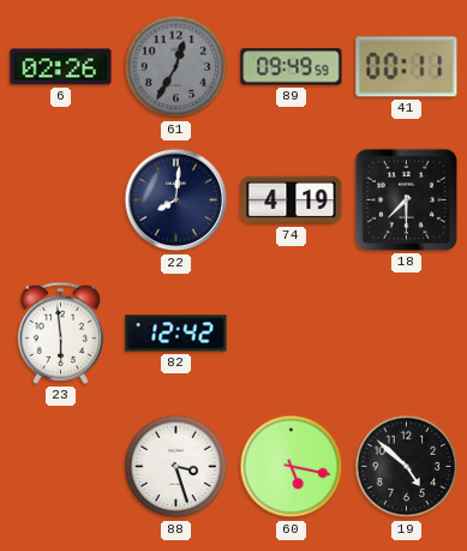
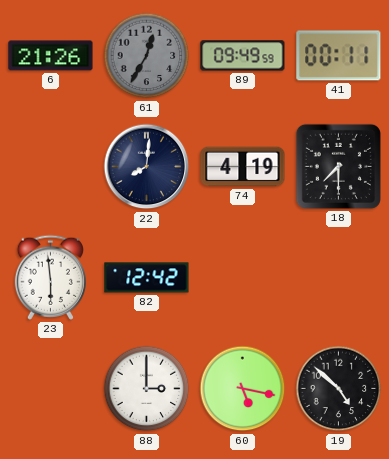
6: 02:26 -> 21:26 (51, 56)
88: 3:27 -> 3:00 (147, 389)
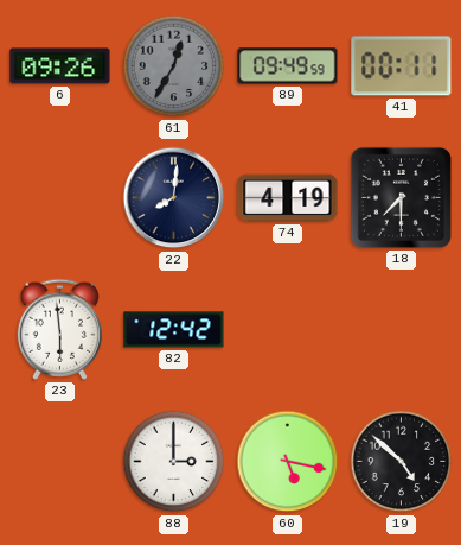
6: 21:26 -> 09:26 (60, 66)
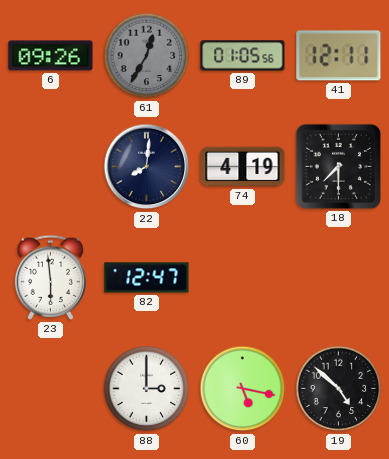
89: 09:49 -> 01:05 (243, 56)
41: 00:11 -> 12:11 (339, 56)
82: 12:42 -> 12:47 (147, 278)
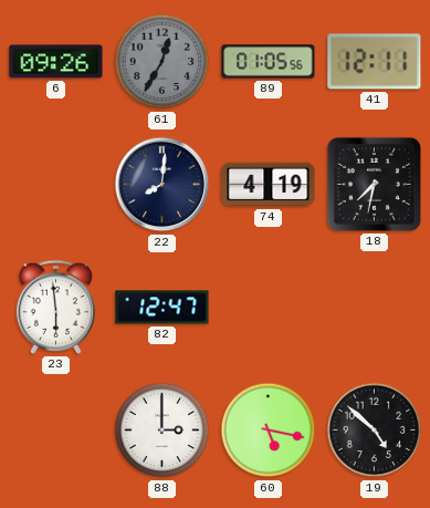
18: 7:30 -> 7:32 (374, 184)
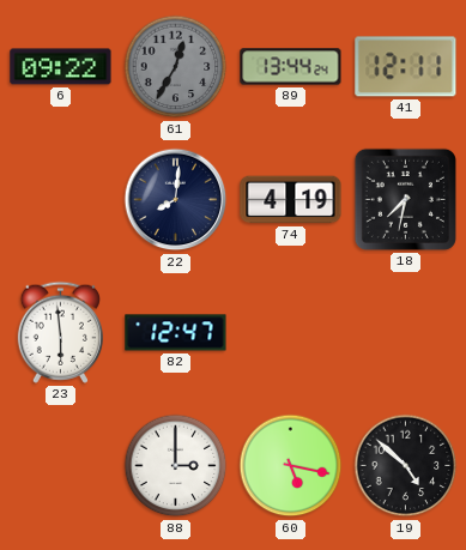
6: 09:26 -> 09:22 (61, 67)
89: 01:05 -> 13:44 (291, 67)
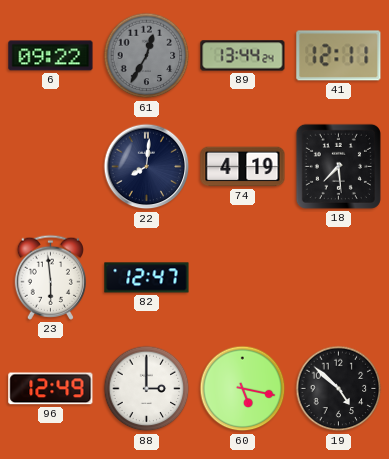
18: 7:32 -> 7:29 (338, 166)
96: none -> 12:49 (51, 389)
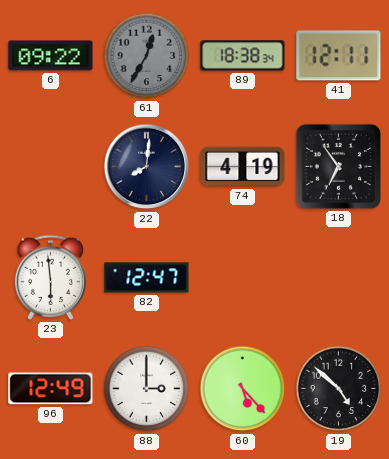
89: 13:44 -> 18:38 (243, 56)
18: 7:29 -> 6:54 (338, 166)
60: 5:17 -> 5:23 (243, 389)
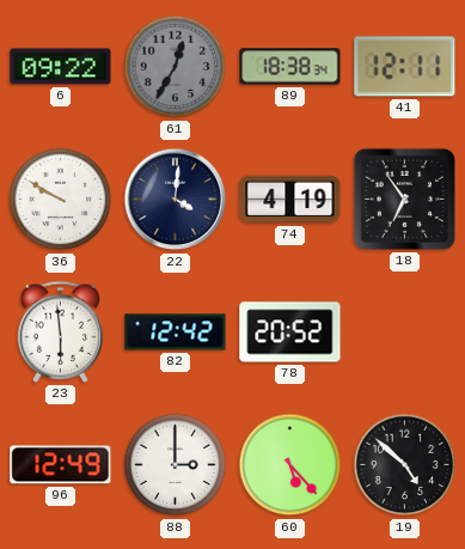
36: none -> 9:50 (61, 200)
22: 8:01 -> 4:01 (176, 200)
82: 12:47 -> 12:42 (176, 333)
78: none -> 20:52 (290, 333)
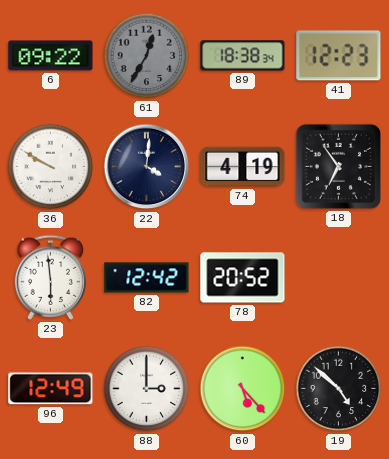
41: 12:11 -> 12:23 (339, 56)
